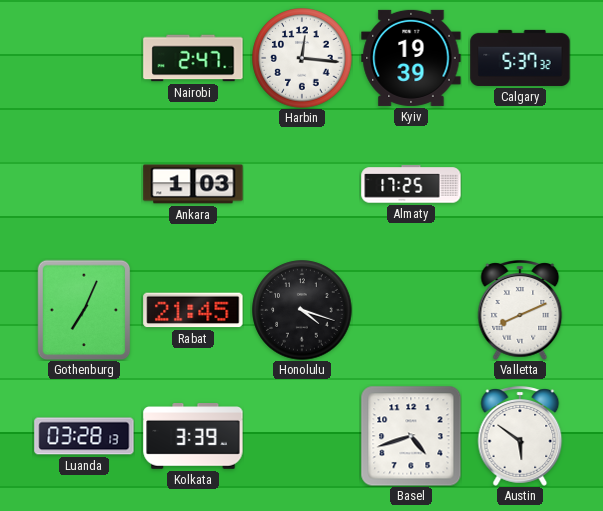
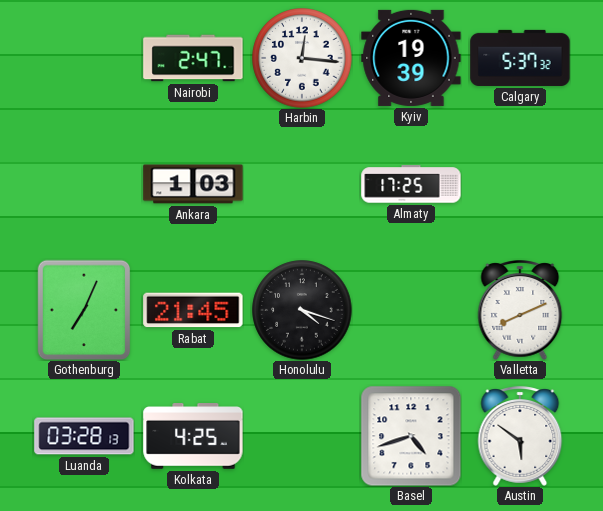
Kolkata: 3:39 -> 4:25 (193, 436)
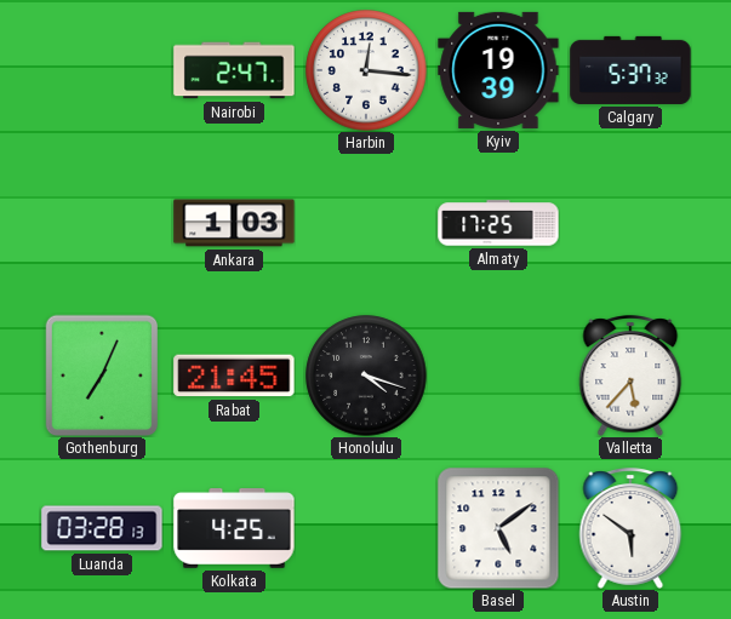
Valletta: 8:11 -> 5:37 (630, 376)
Basel: 4:42 -> 5:09 (498, 528)
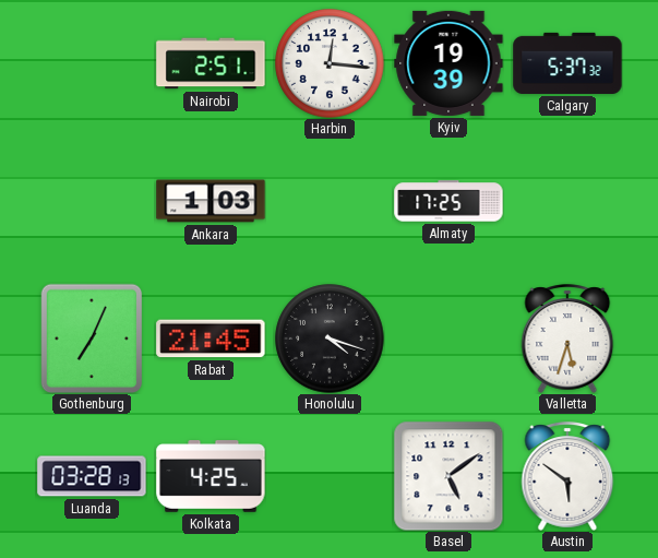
Nairobi: 2:47 -> 2:51 (211, 63)
Valletta: 5:37 -> 5:33 (567, 339)
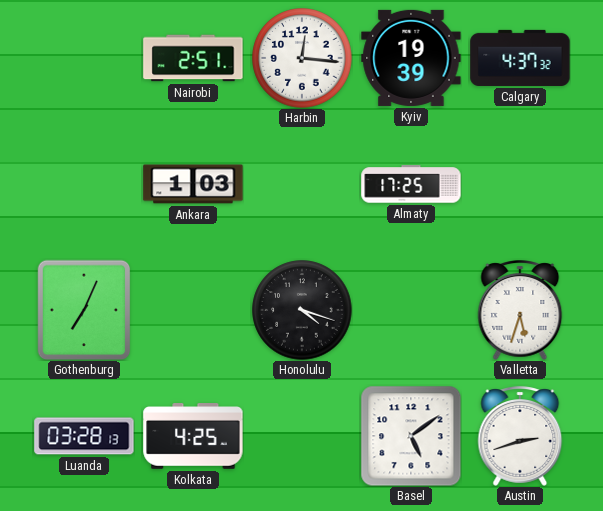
Calgary: 5:37 -> 4:37 (520, 58)
Rabat: 21:45 -> none (211, 339)
Austin: 5:51 -> 2:42 (520, 436)
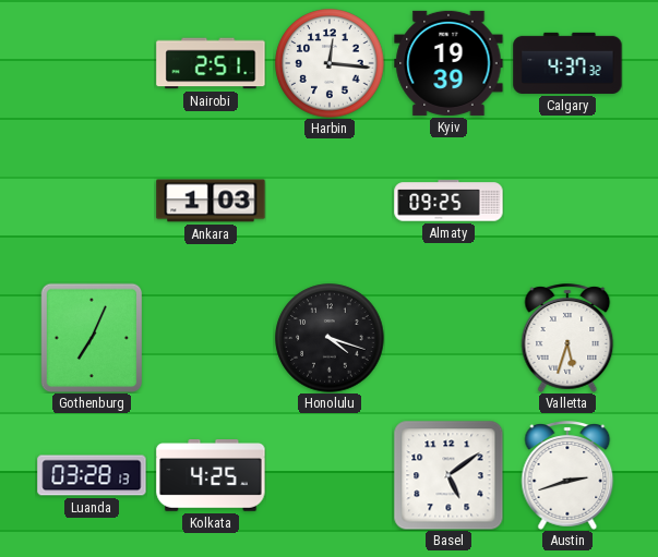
Almaty: 17:25 -> 09:25 (448, 201)
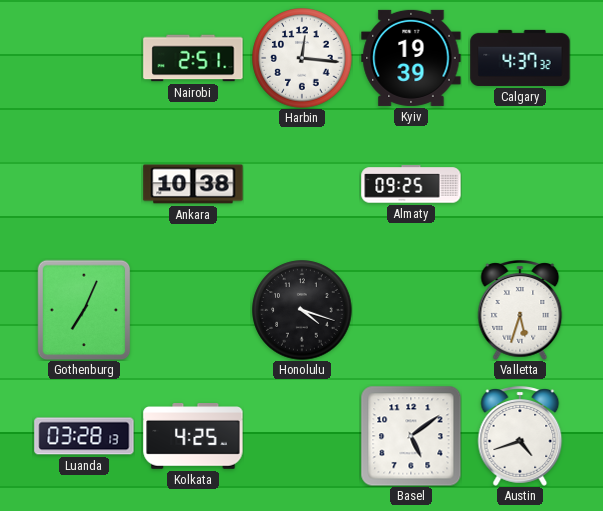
Ankara: 1:03 -> 10:38 (193, 184)
Austin: 2:42 -> 4:42 (520, 436)
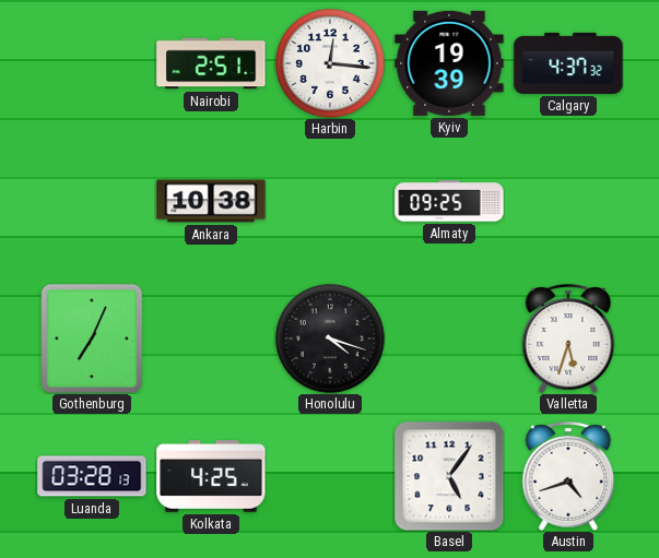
Basel: 5:09 -> 5:06 (449, 476)
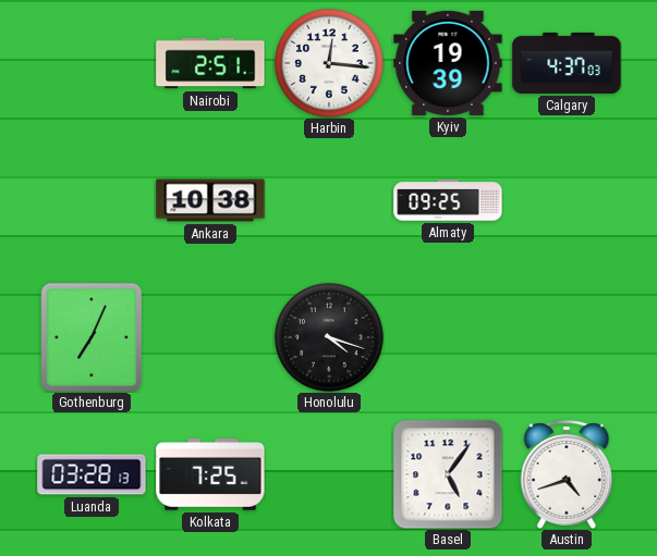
Calgary: 4:37:32 -> 4:37:03 (567, 63)
Valletta: 5:33 -> none (568, 339)
Kolkata: 4:25 -> 7:25 (210, 474)
